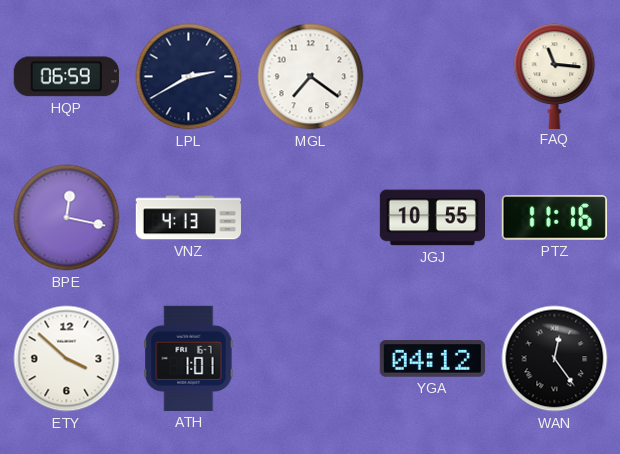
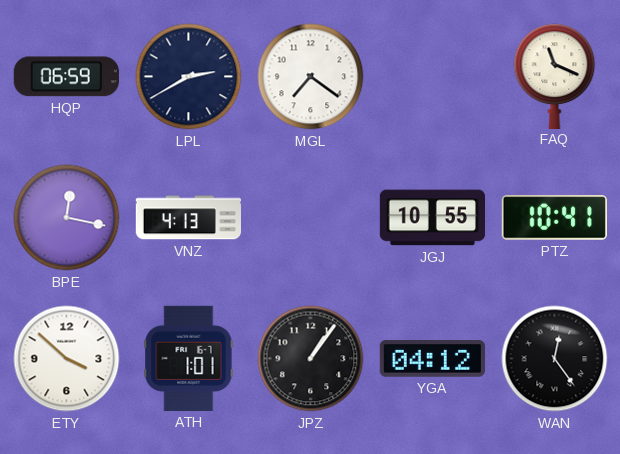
FAQ: 11:16 -> 11:19 (555, 76)
PTZ: 11:16 -> 10:41 (554, 218)
JPZ: none -> 1:06 (311, 359)
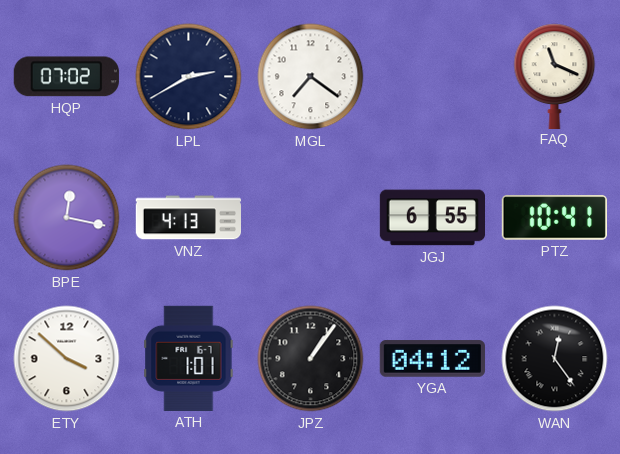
HQP: 06:59 -> 07:02 (66, 77)
JGJ: 10:55 -> 6:55 (432, 218)
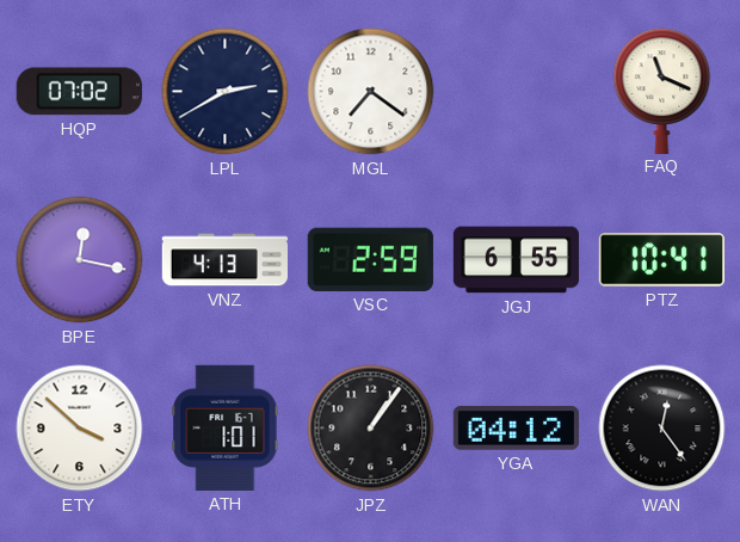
VSC: none -> 2:59 (370, 259)
